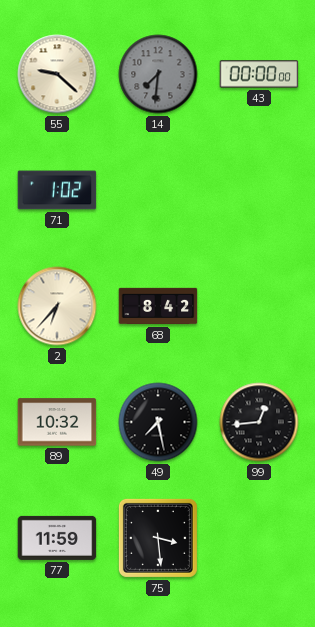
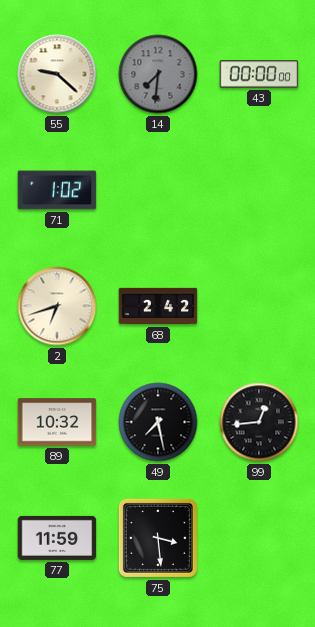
2: 6:37 -> 6:42 (57, 306)
68: 8:42 -> 2:42 (158, 306)
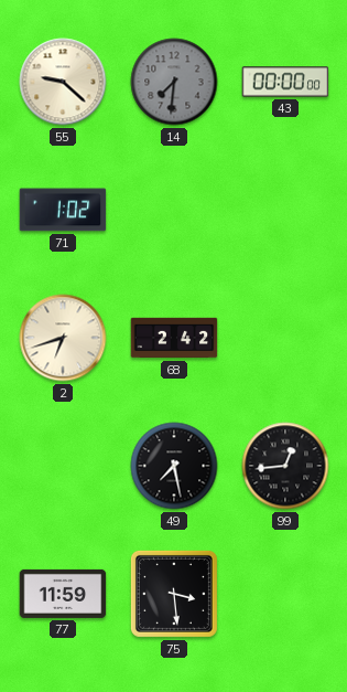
89: 10:32 -> none (57, 422)
